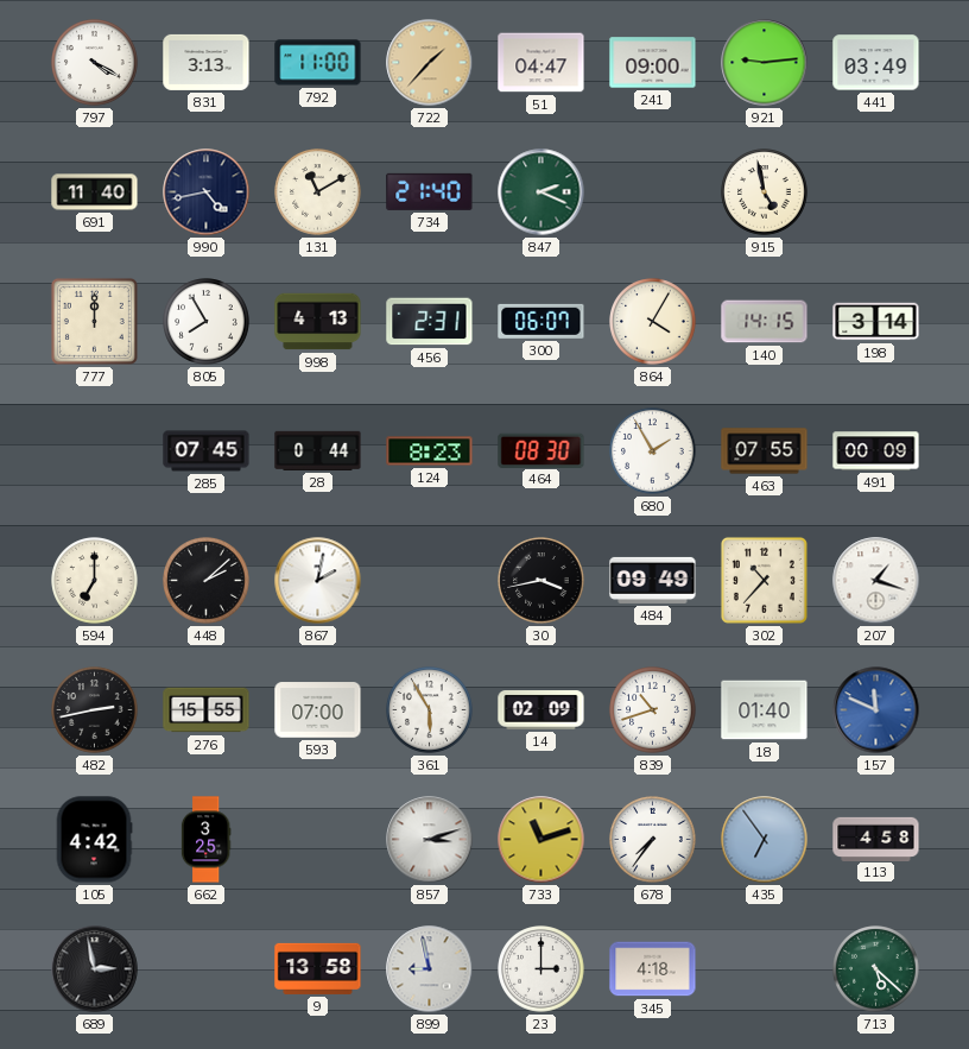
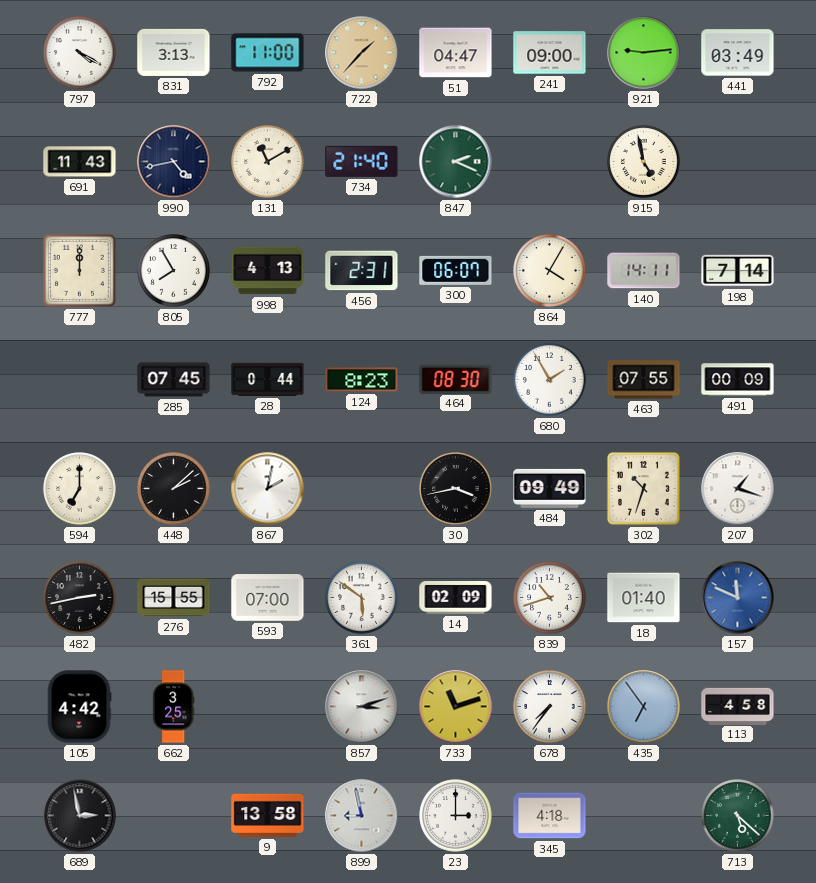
691: 11:40 -> 11:43 (80, 162)
140: 14:15 -> 14:11 (644, 271)
198: 3:14 -> 7:14 (738, 271)
302: 10:37 -> 10:33 (643, 488)
361: 5:55 -> 5:51 (362, 598)
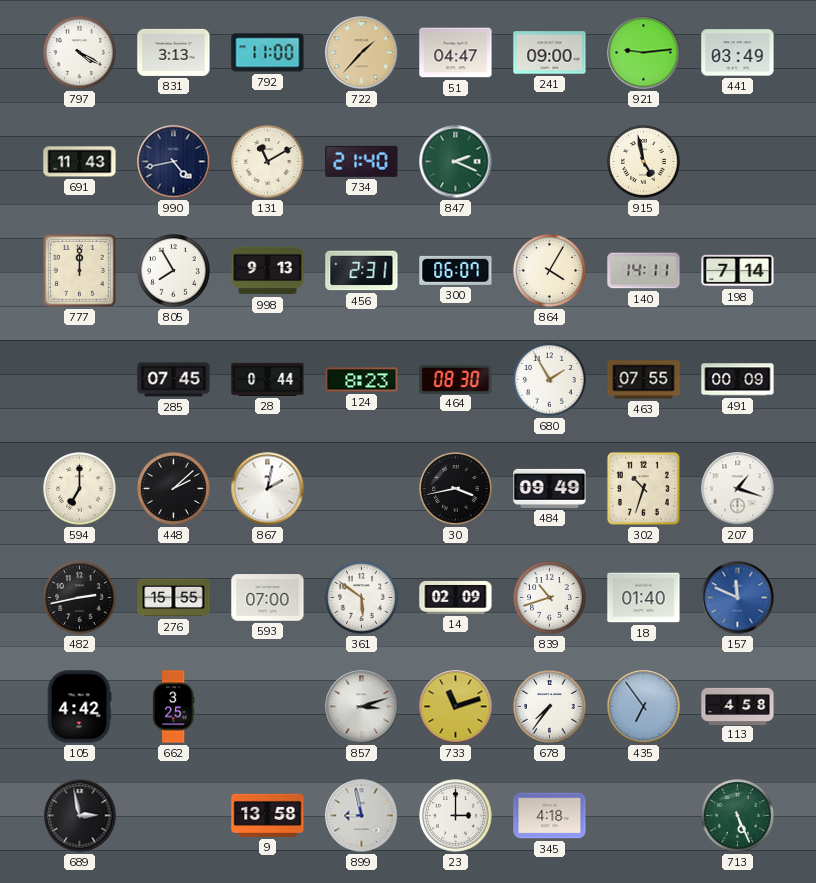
998: 4:13 -> 9:13 (268, 271)
713: 5:22 -> 5:26 (738, 816)
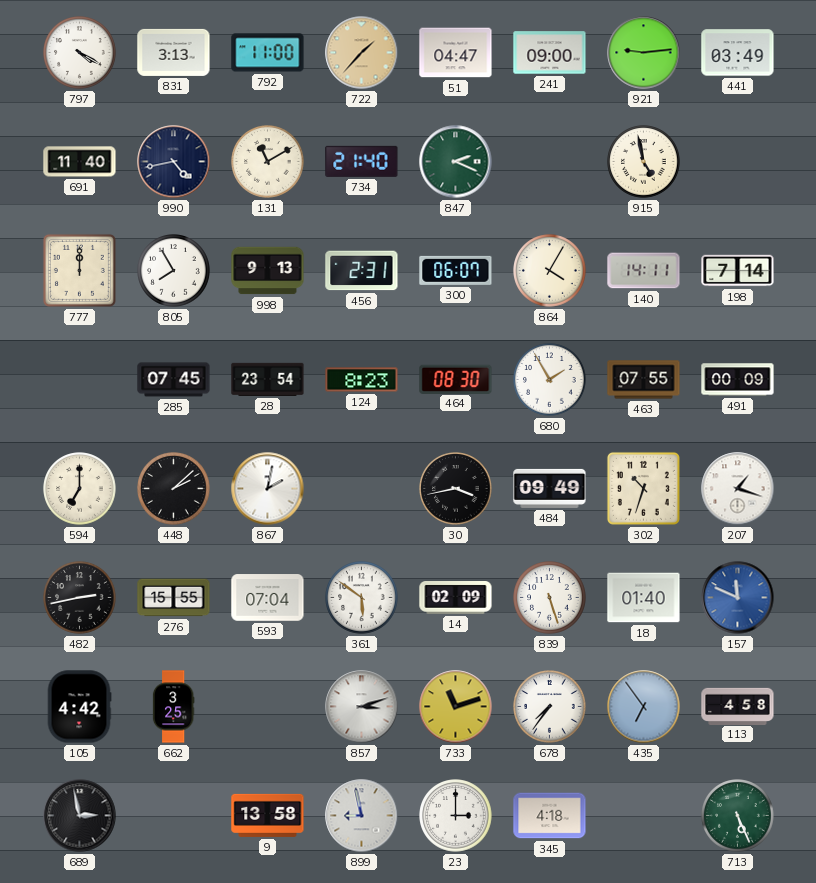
691: 11:43 -> 11:40 (80, 162)
28: 0:44 -> 23:54 (268, 379)
593: 07:00 -> 07:04 (268, 598)
839: 10:42 -> 5:27 (550, 598)
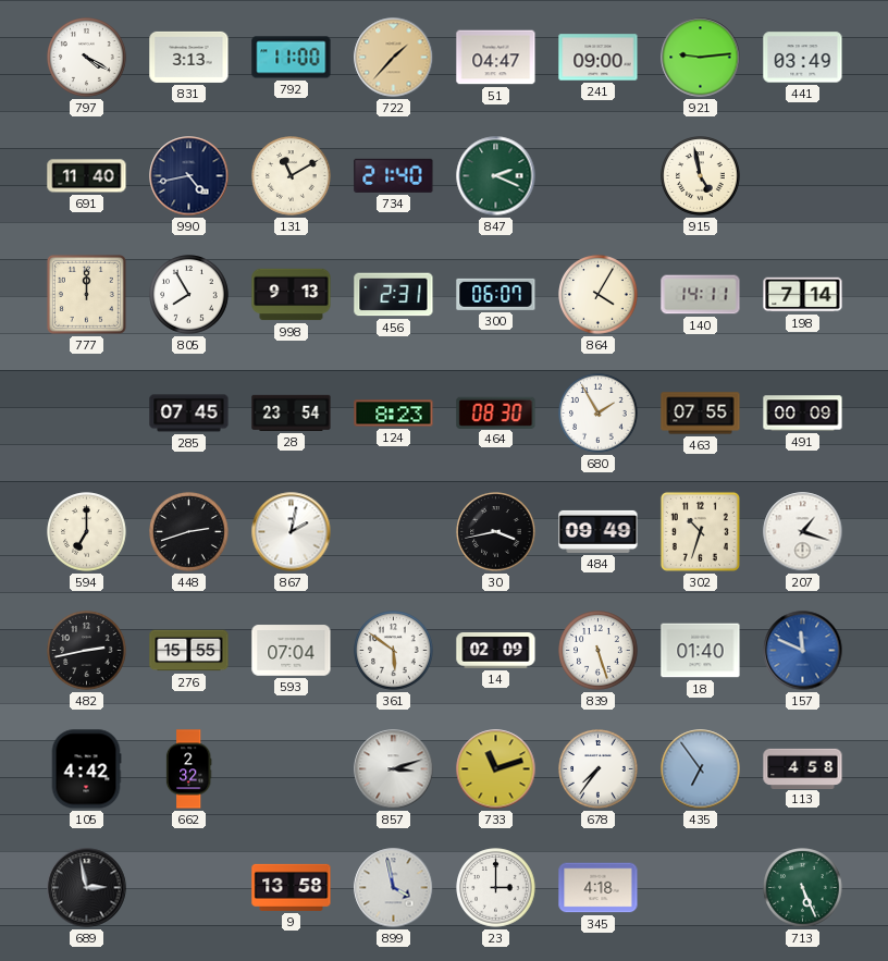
448: 2:08 -> 2:42 (189, 532)
662: 3:25 -> 2:32 (188, 769)
899: 8:58 -> 3:58 (394, 888)
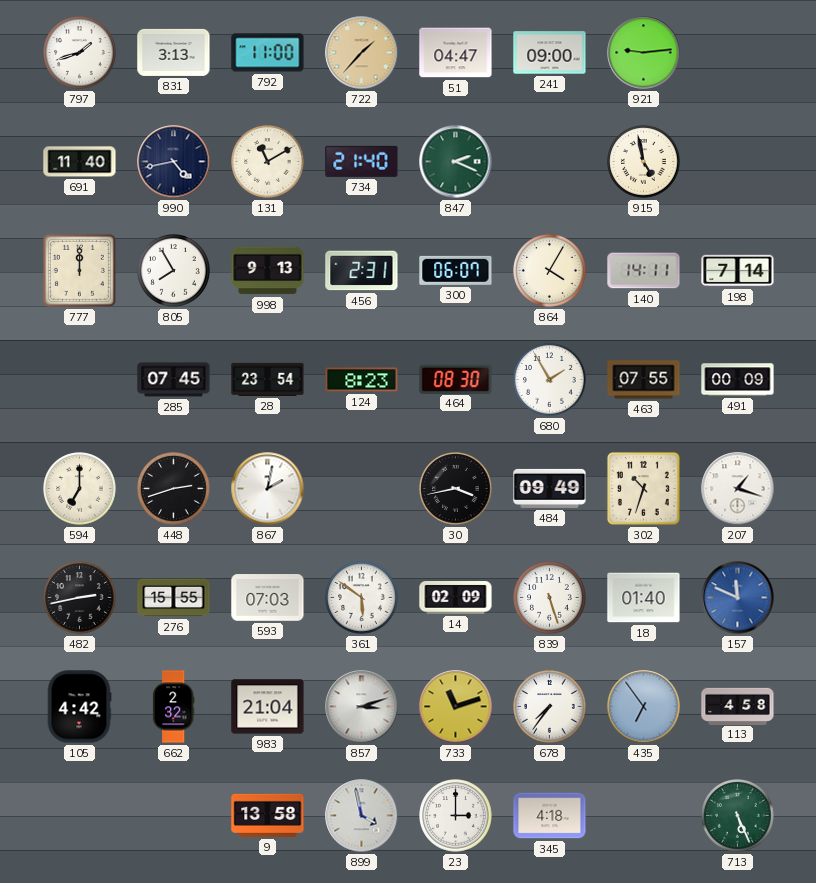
797: 4:20 -> 1:42 (80, 53)
441: 03:49 -> none (803, 58)
593: 07:04 -> 07:03 (268, 598)
983: none -> 21:04 (268, 707)
689: 2:58 -> none (87, 888)
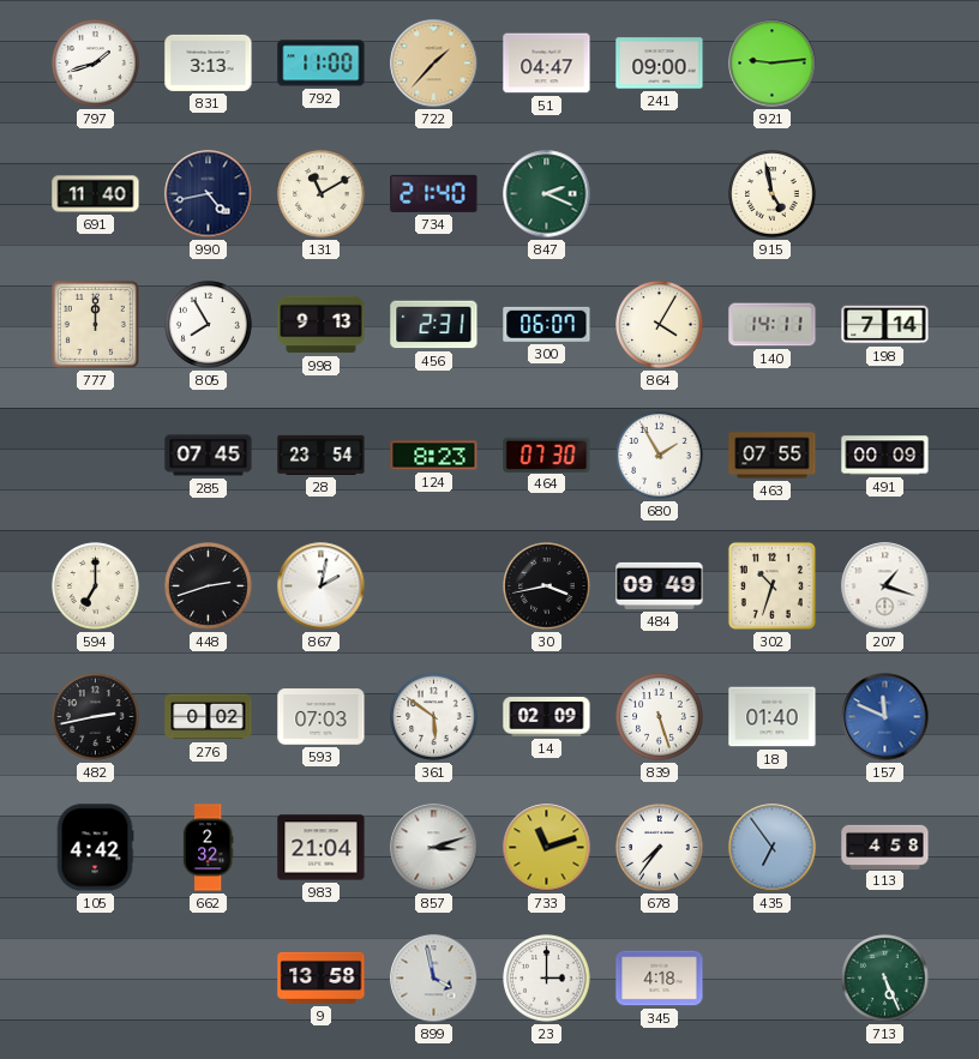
464: 08:30 -> 07:30 (547, 455)
276: 15:55 -> 0:02 (209, 717)
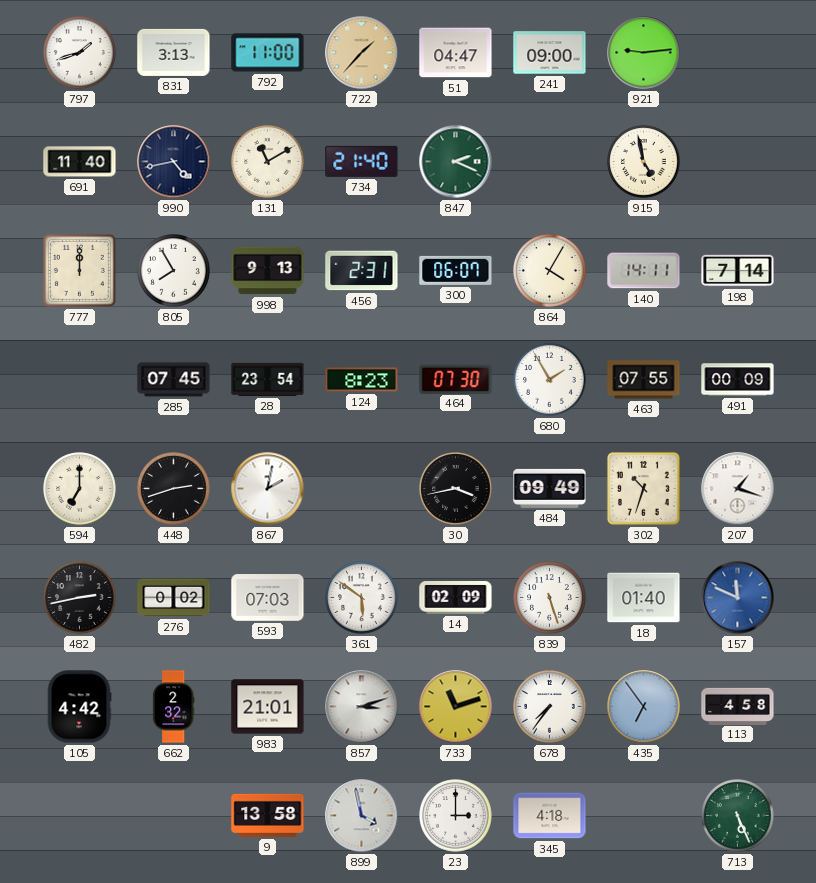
983: 21:04 -> 21:01 (268, 707)
